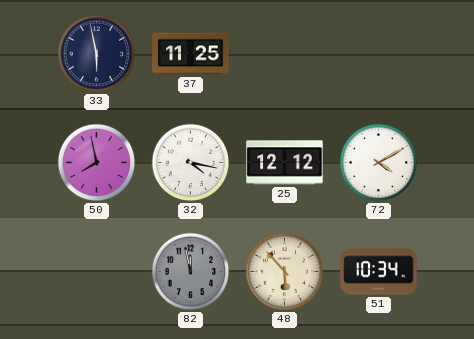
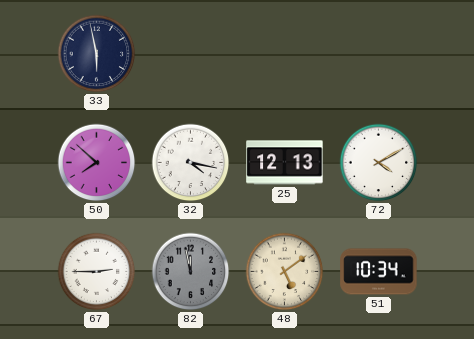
37: 11:25 -> none (191, 54)
50: 7:58 -> 7:52 (97, 163)
25: 12:12 -> 12:13 (285, 163)
67: none -> 2:45 (97, 272)
48: 5:53 -> 5:09 (285, 272)
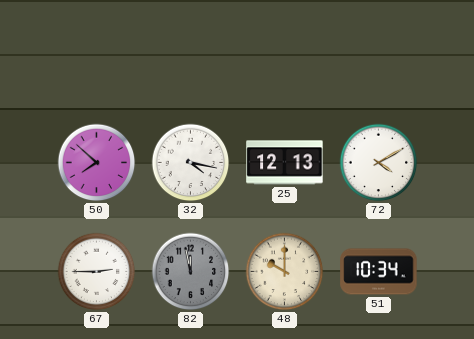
33: 5:58 -> none (97, 54)
48: 5:09 -> 10:00 (285, 272)
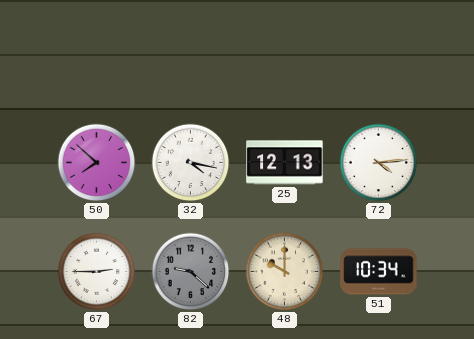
72: 4:10 -> 4:14 (379, 163)
82: 11:58 -> 9:22 (191, 272)
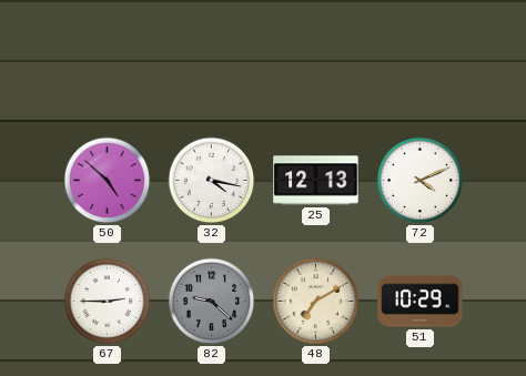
50: 7:52 -> 4:52 (108, 181)
72: 4:14 -> 4:11 (421, 181)
48: 10:00 -> 7:10 (316, 302)
51: 10:34 -> 10:29 (421, 302)
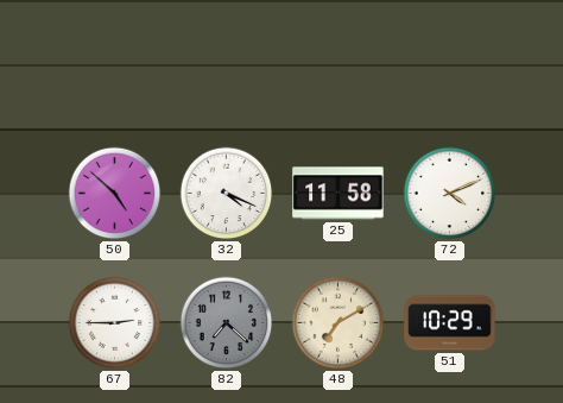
32: 4:17 -> 4:19 (227, 194)
25: 12:13 -> 11:58 (339, 194)
82: 9:22 -> 7:22 (227, 323)
